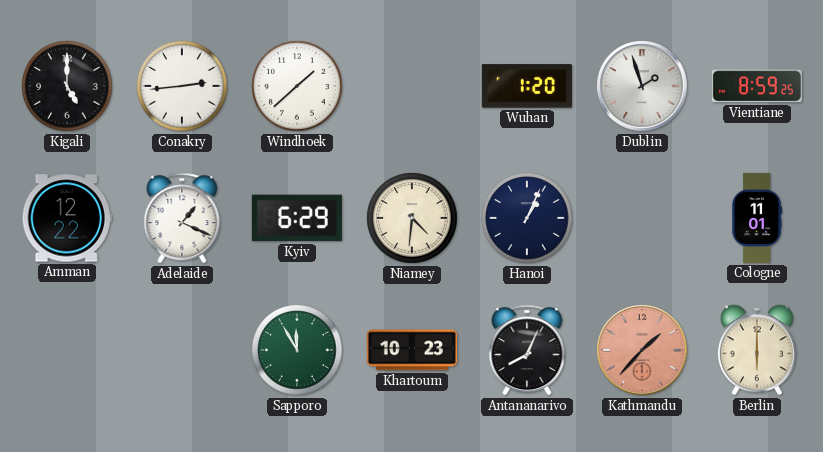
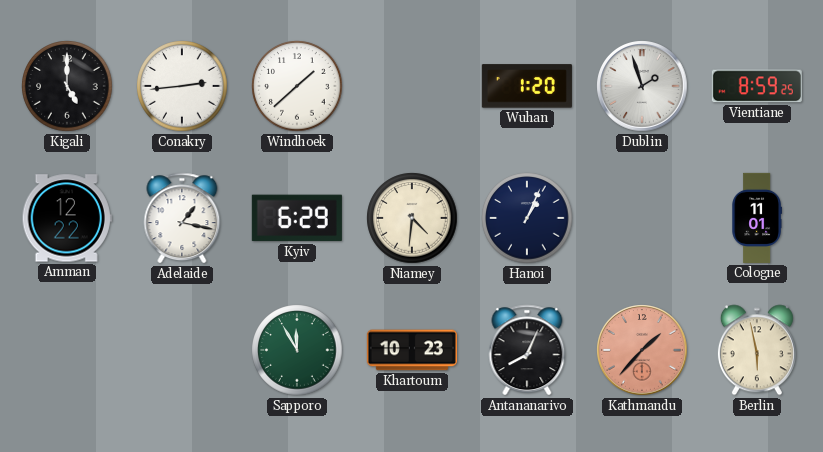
Adelaide: 1:19 -> 1:17 (182, 218)
Berlin: 6:00 -> 5:58 (757, 350)
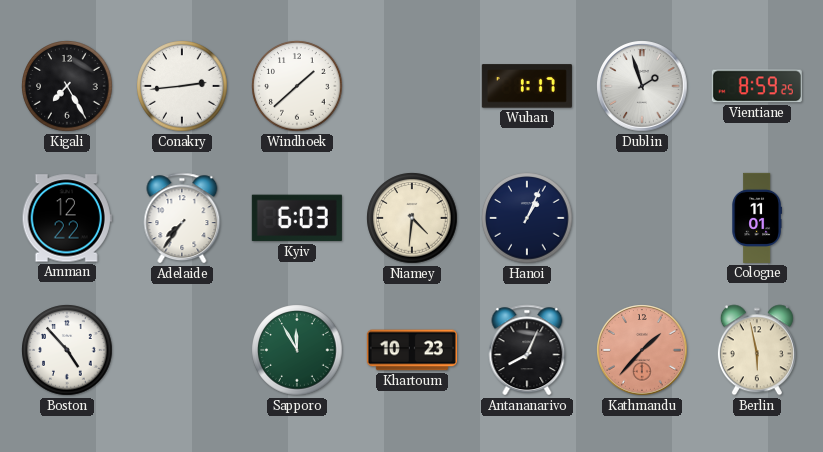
Kigali: 5:00 -> 7:25 (67, 86)
Wuhan: 1:20 -> 1:17 (527, 86)
Adelaide: 1:17 -> 7:36 (182, 218)
Kyiv: 6:29 -> 6:03 (297, 218)
Boston: none -> 4:53 (67, 350)
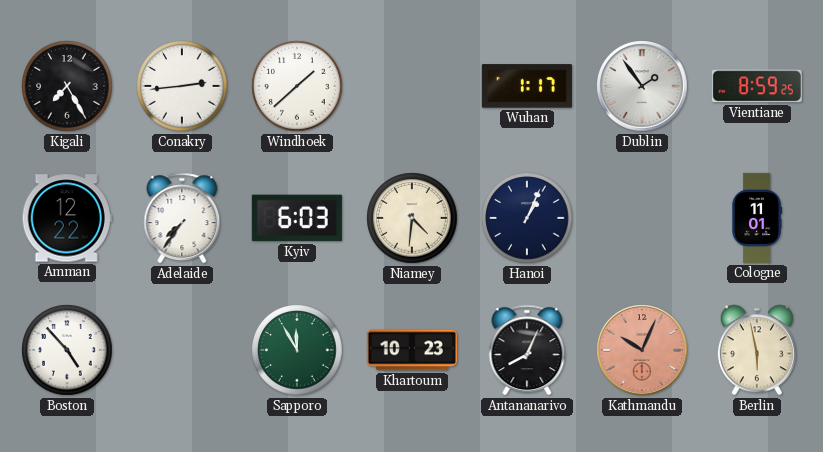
Dublin: 1:57 -> 1:54 (642, 86)
Kathmandu: 1:37 -> 10:04 (642, 350)
